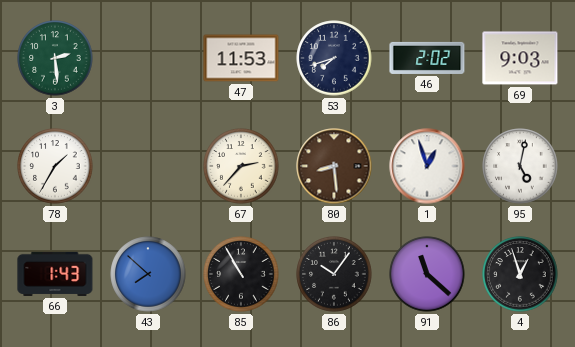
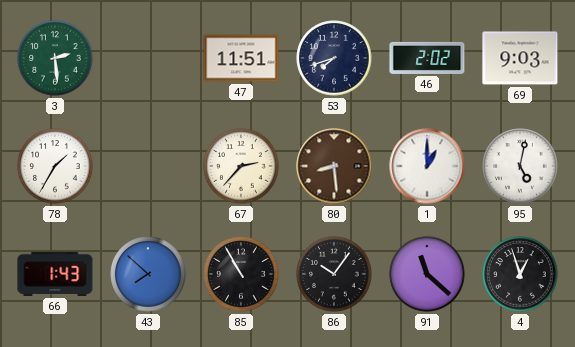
47: 11:53 -> 11:51 (241, 58)
1: 12:57 -> 1:00 (427, 166)
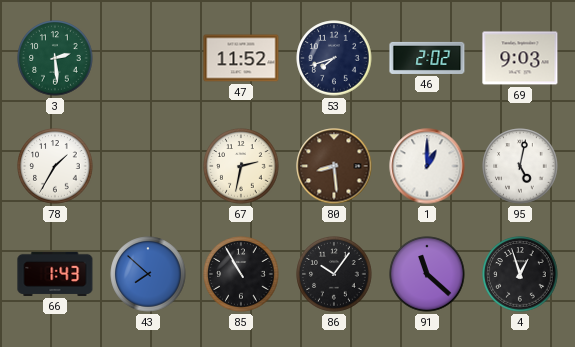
47: 11:51 -> 11:52 (241, 58)
67: 2:37 -> 2:32 (241, 166)
